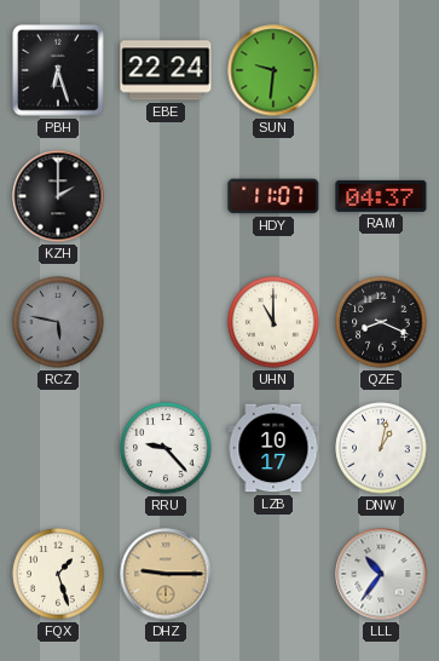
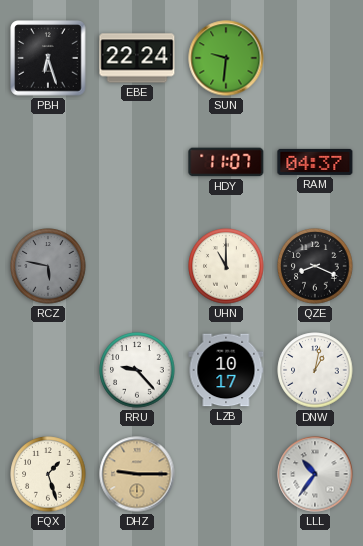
KZH: 2:00 -> none (58, 196)
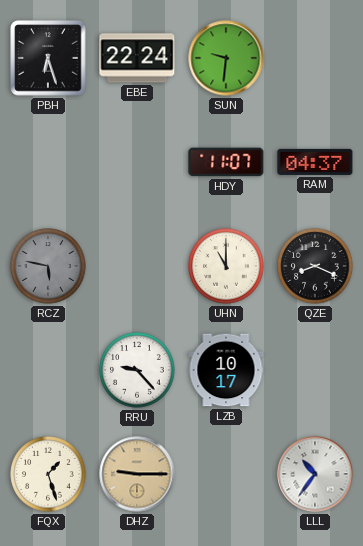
DNW: 1:02 -> none (315, 370)
